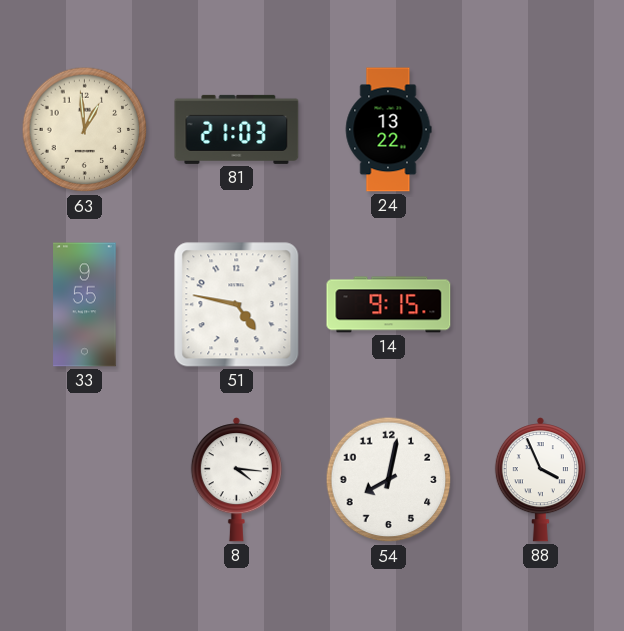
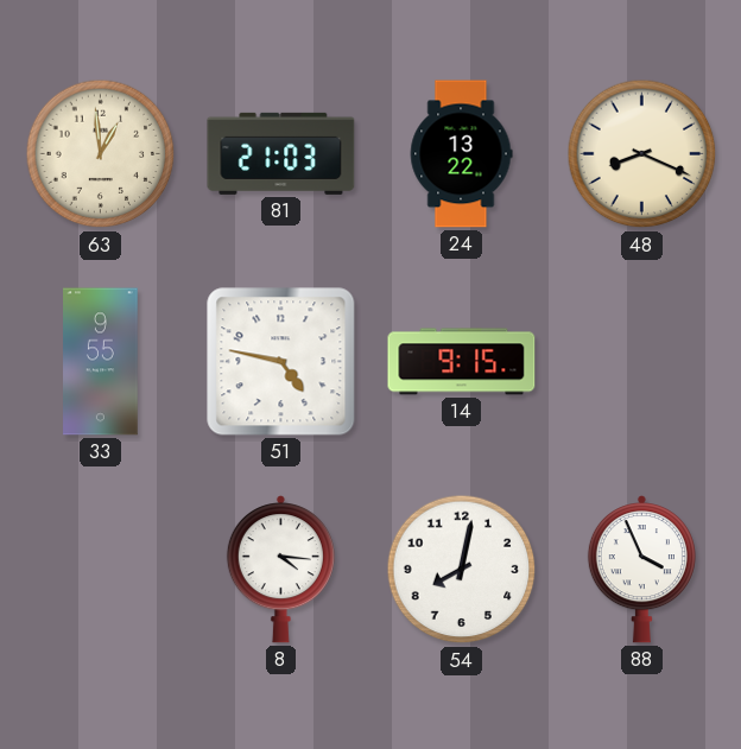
48: none -> 8:19 (642, 154)
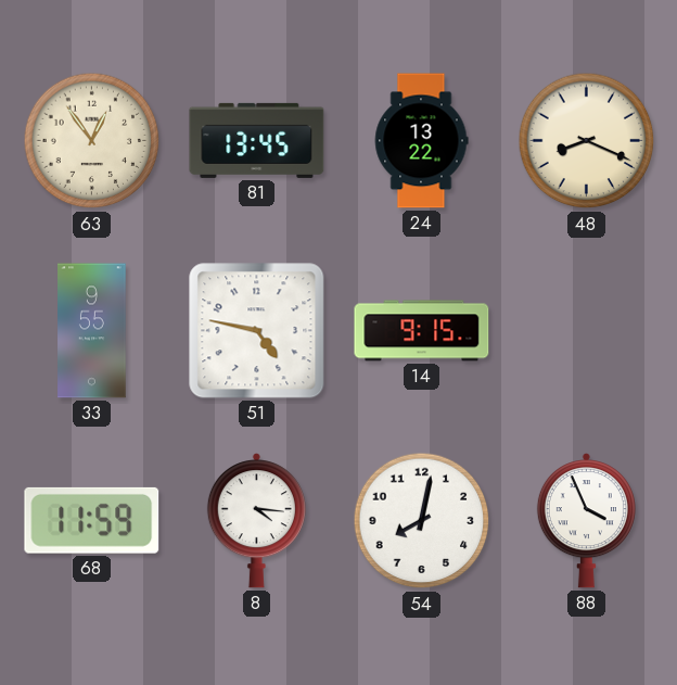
63: 12:59 -> 12:54 (92, 141)
81: 21:03 -> 13:45 (257, 140)
68: none -> 11:59 (92, 520)
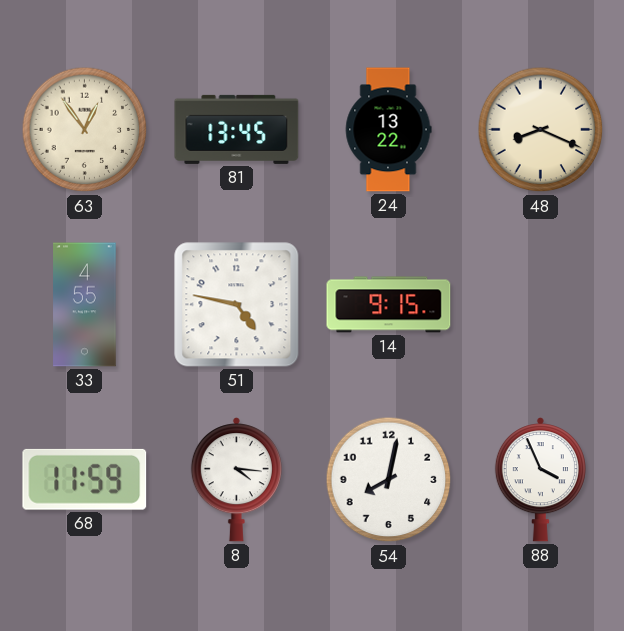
33: 9:55 -> 4:55 (85, 305)
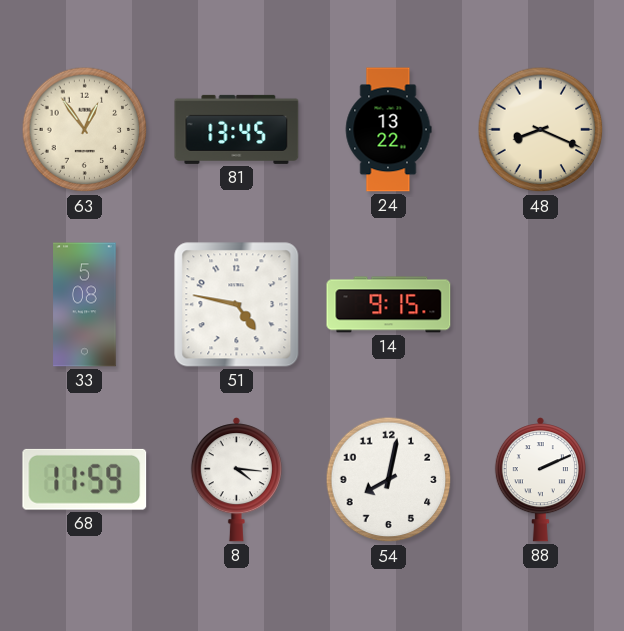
33: 4:55 -> 5:08 (85, 305)
88: 3:56 -> 2:11 (540, 480)
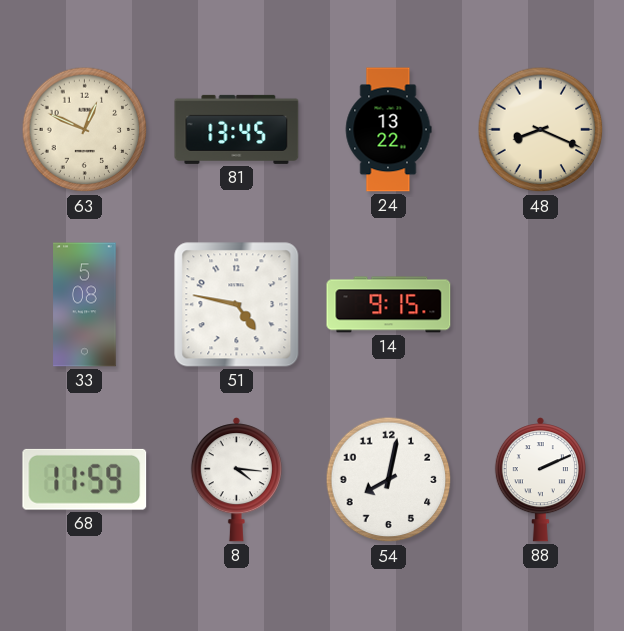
63: 12:54 -> 12:49 (85, 130)
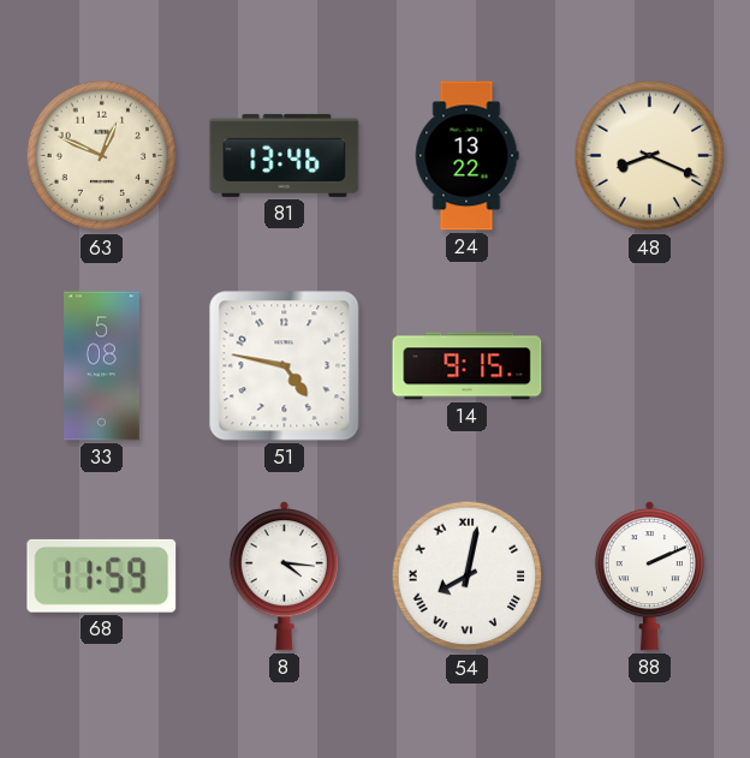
81: 13:45 -> 13:46 (285, 155)
54 numerals: Arabic -> Roman (468, 577)
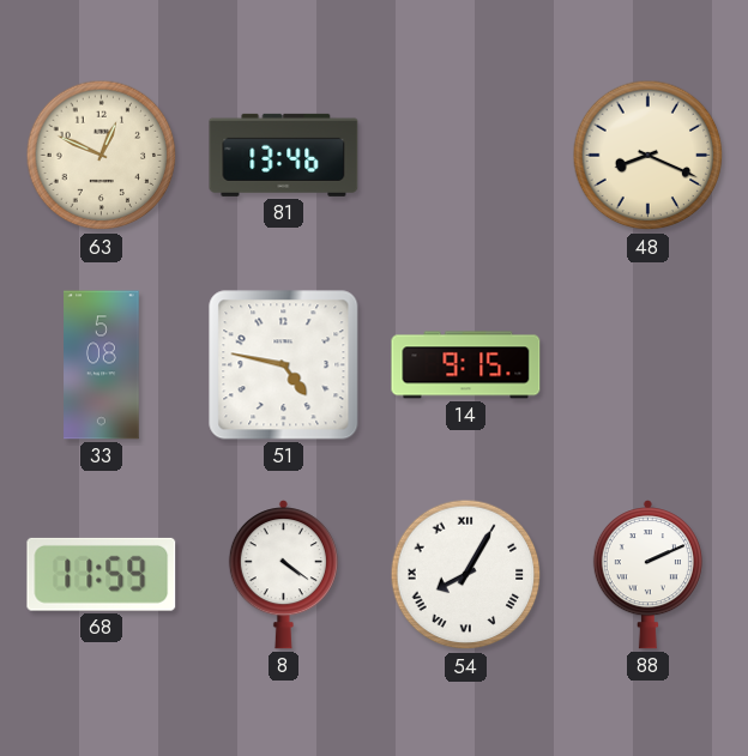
24: 13:22 -> none (466, 156)
8: 4:16 -> 4:21 (283, 575)
54: 8:02 -> 8:05 (466, 575)
